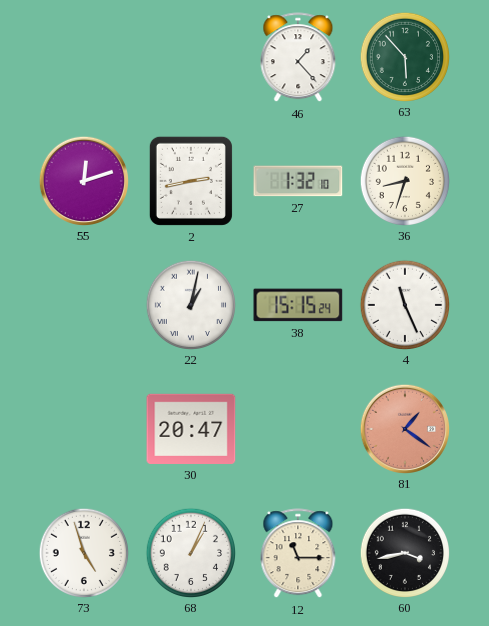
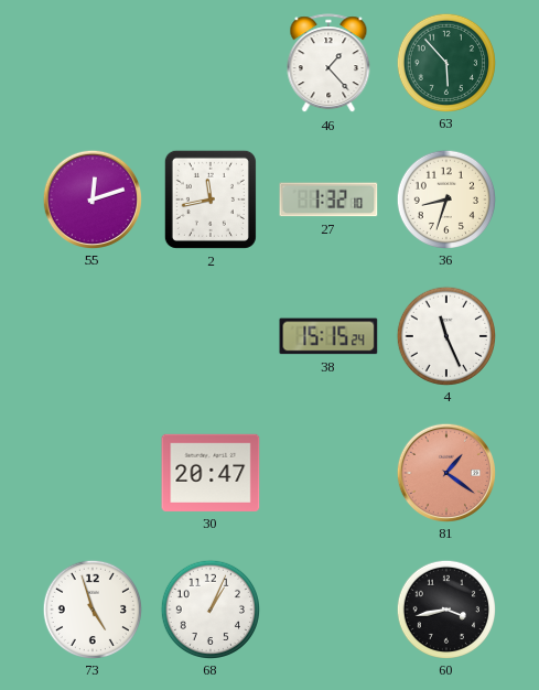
2: 2:43 -> 11:43 (211, 200)
22: 1:02 -> none (190, 304)
12: 11:15 -> none (298, 554)
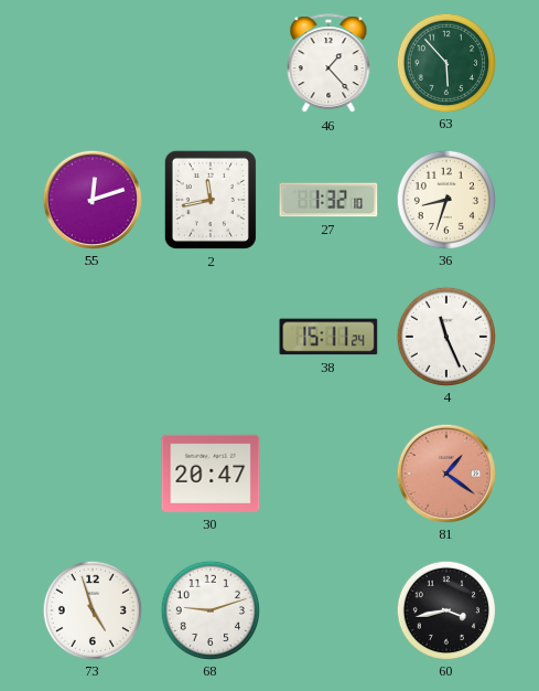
38: 15:15 -> 15:11 (328, 337)
68: 1:04 -> 9:12 (209, 609)
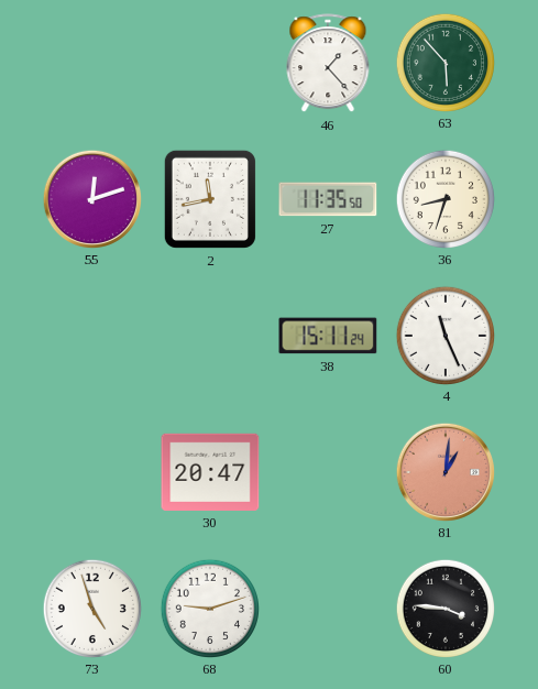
27: 1:32 -> 11:35 (328, 199)
81: 1:21 -> 1:01 (444, 471)
60: 3:43 -> 3:46 (444, 608)
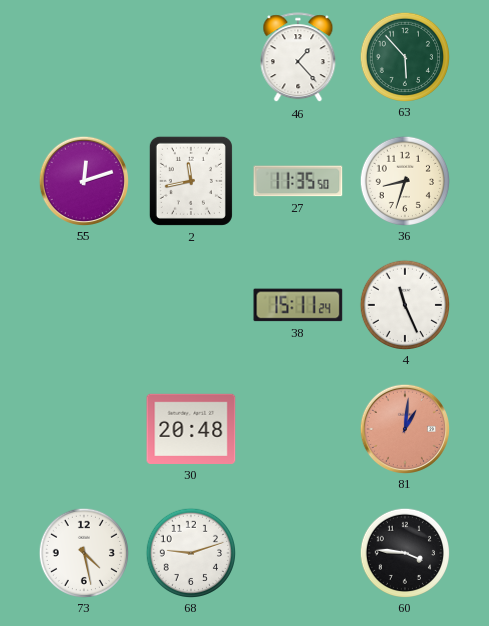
30: 20:47 -> 20:48 (191, 429)
73: 4:57 -> 4:28 (83, 552)
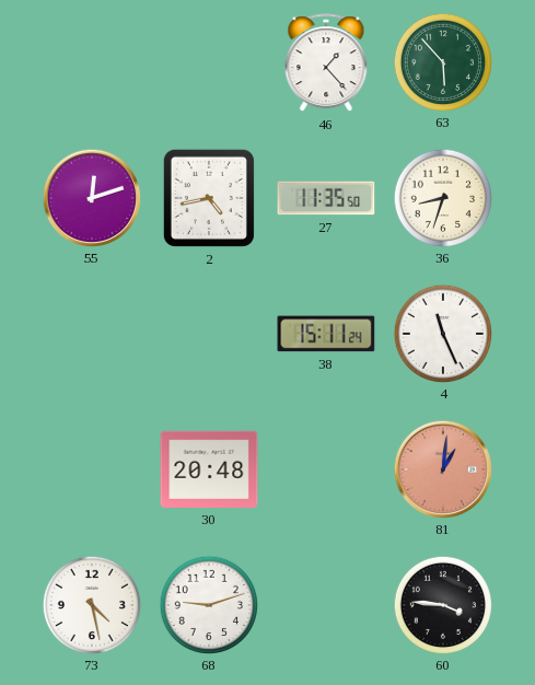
2: 11:43 -> 4:43 (209, 198)
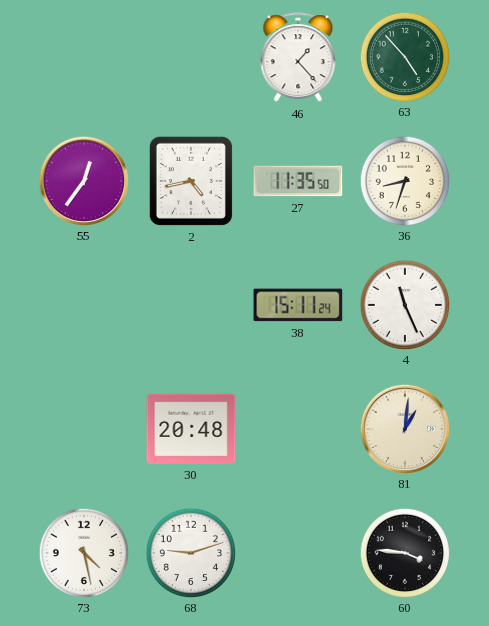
63: 5:53 -> 4:53 (404, 56)
55: 12:12 -> 12:36 (83, 180)
81 dial: salmon -> cream (404, 428)
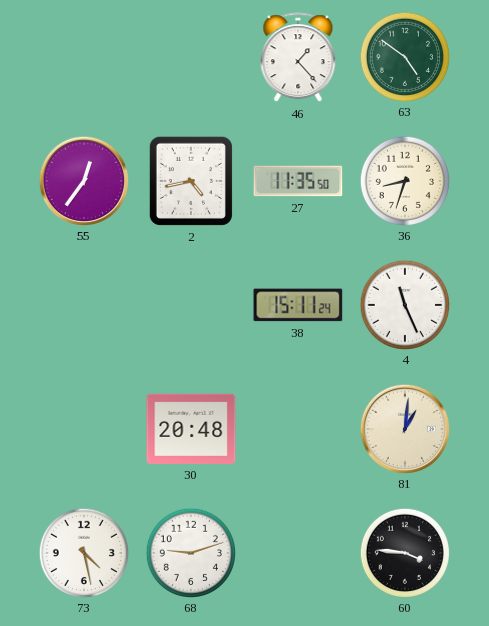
63: 4:53 -> 4:51 (404, 56)
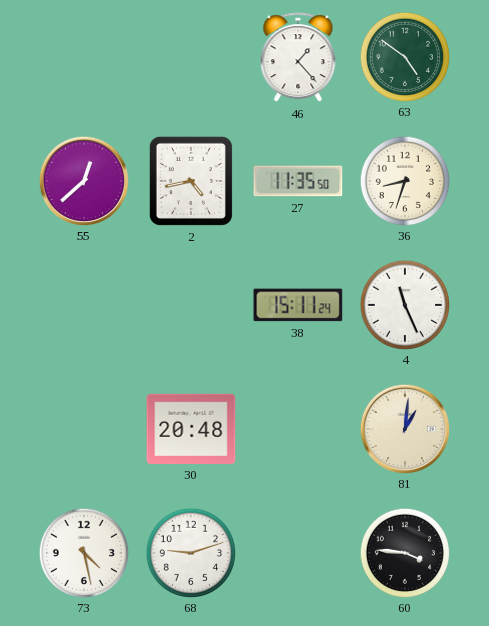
55: 12:36 -> 12:38 (83, 180)
